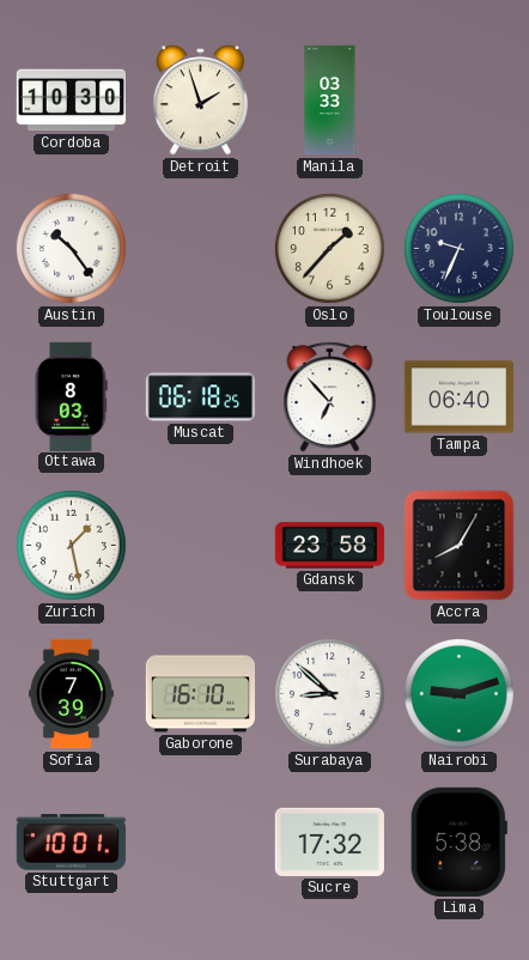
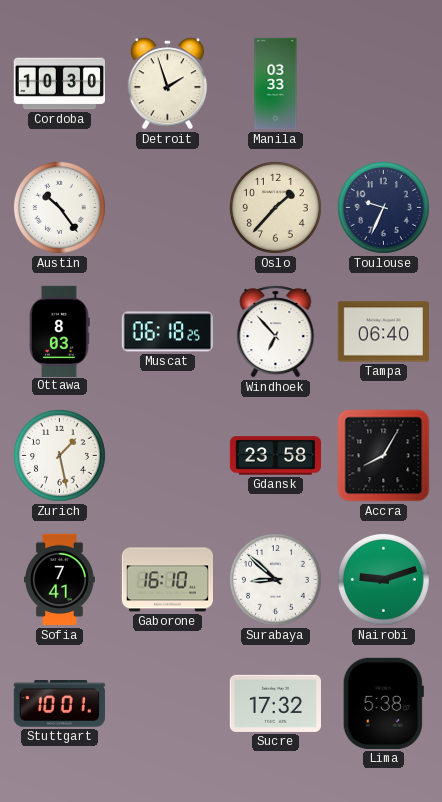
Sofia: 7:39 -> 7:41 (60, 580)
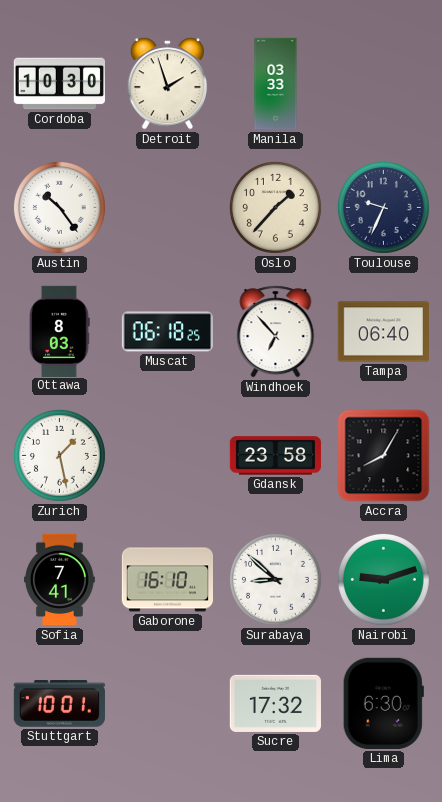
Lima: 5:38 -> 6:30 (383, 703)
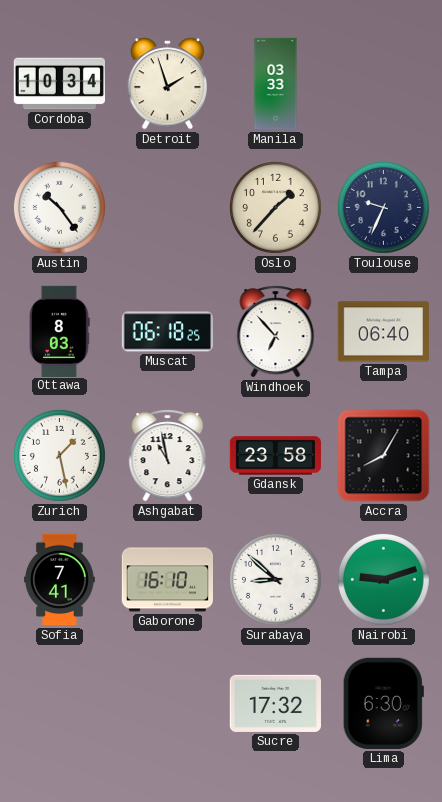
Cordoba: 10:30 -> 10:34 (59, 84)
Ashgabat: none -> 10:58 (168, 456)
Stuttgart: 10:01 -> none (59, 704)
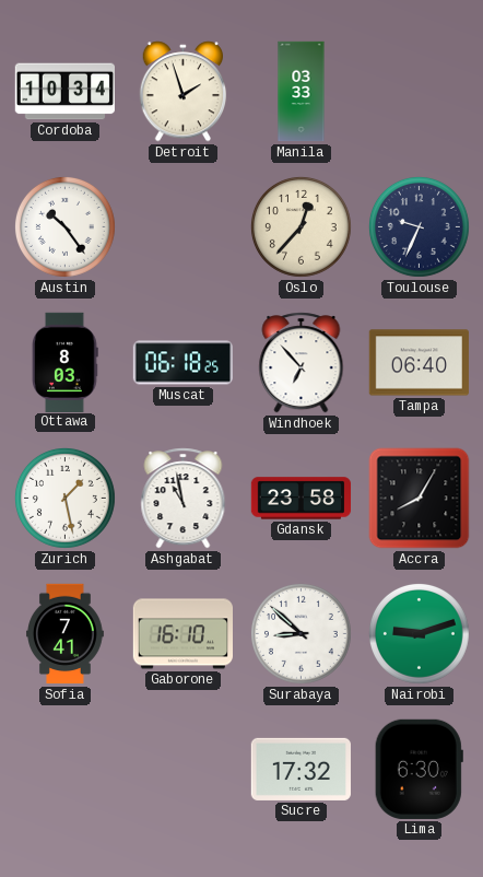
Oslo: 1:37 -> 12:37 (301, 226)
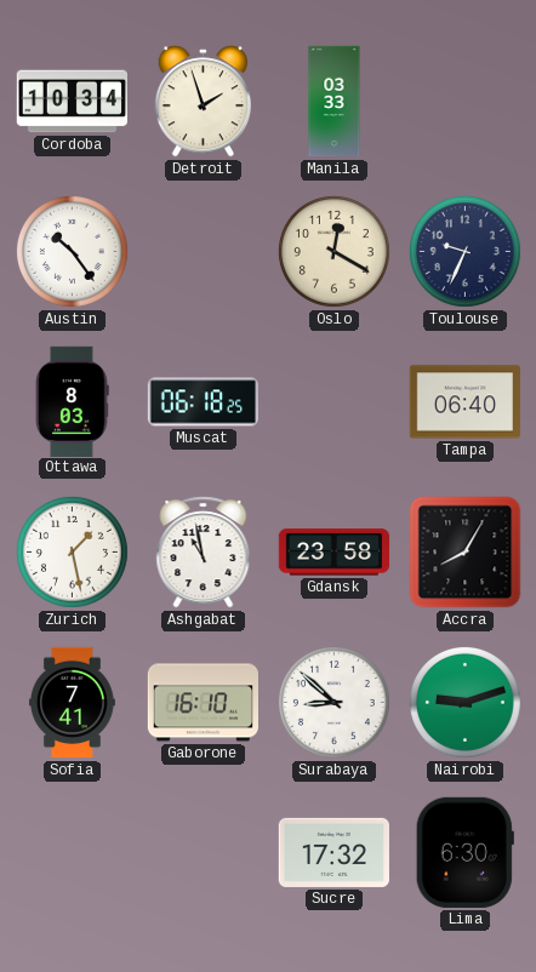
Oslo: 12:37 -> 12:20 (333, 251)
Windhoek: 6:53 -> none (302, 363)
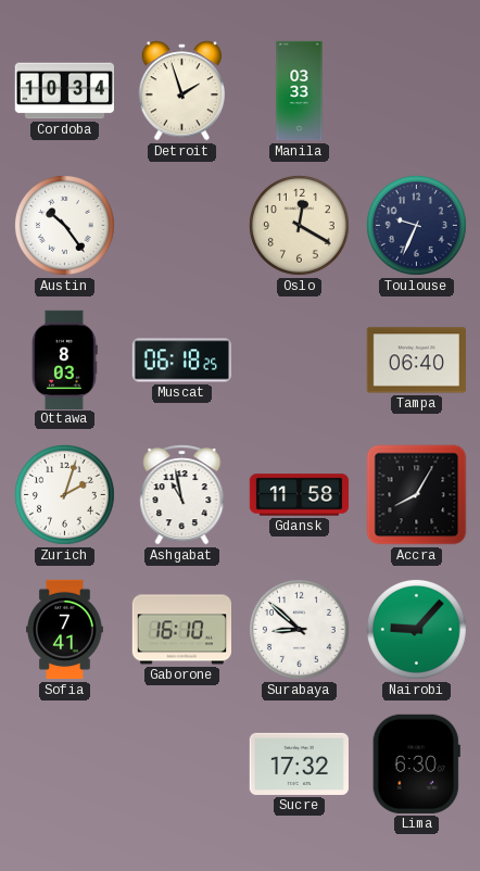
Zurich: 1:28 -> 2:03 (64, 494)
Gdansk: 23:58 -> 11:58 (300, 495)
Nairobi: 9:12 -> 9:07 (416, 629)
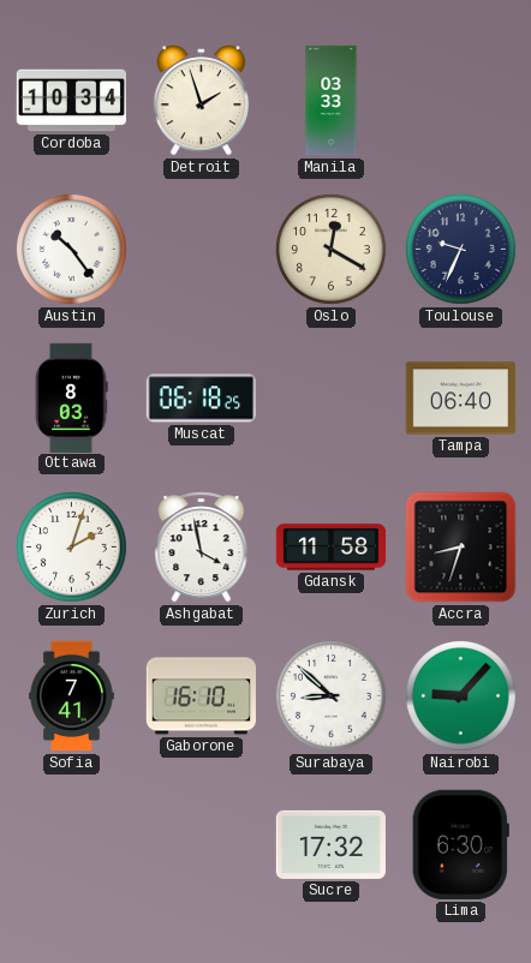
Ashgabat: 10:58 -> 3:58 (202, 548)
Accra: 8:05 -> 8:33 (461, 548)
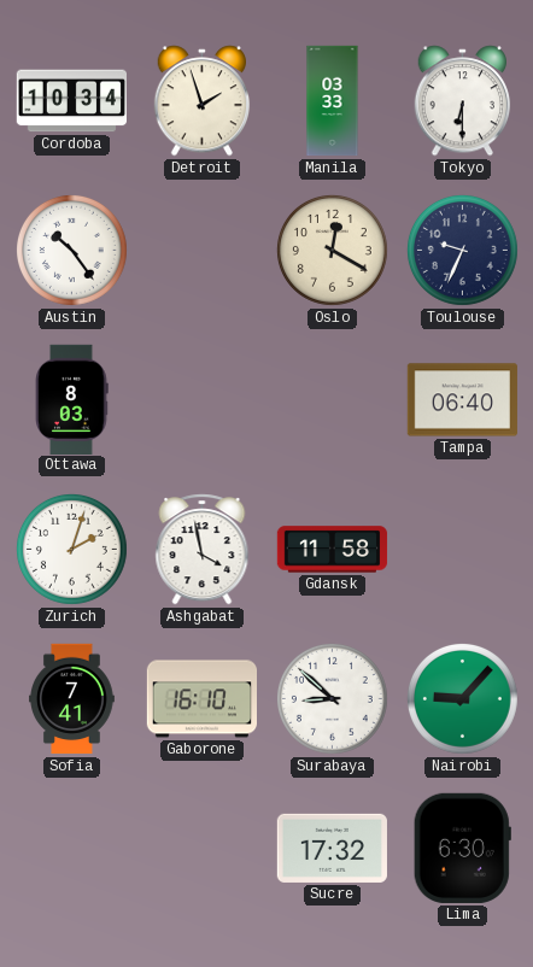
Tokyo: none -> 6:30 (463, 101)
Muscat: 06:18 -> none (201, 399)
Accra: 8:33 -> none (461, 548)
